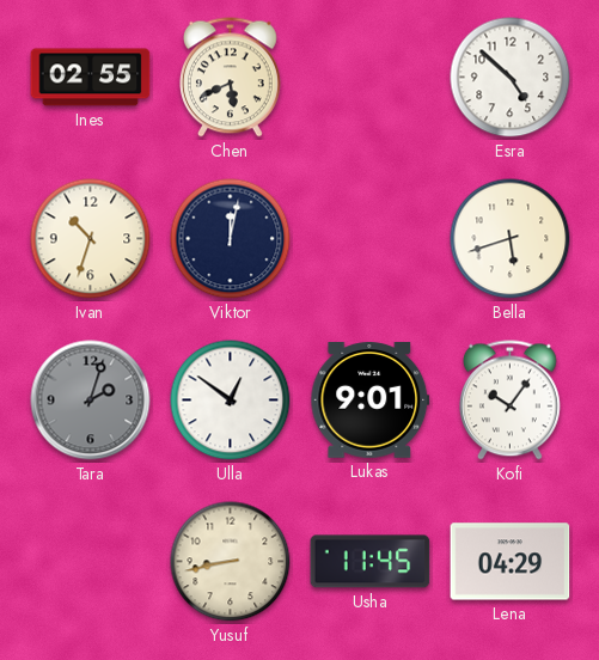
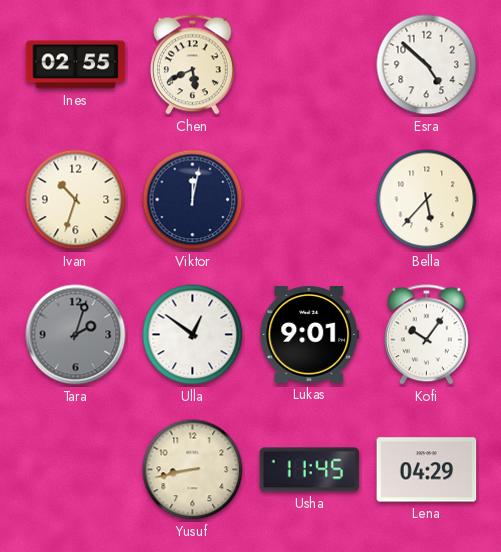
Bella: 5:42 -> 5:37 (427, 200)
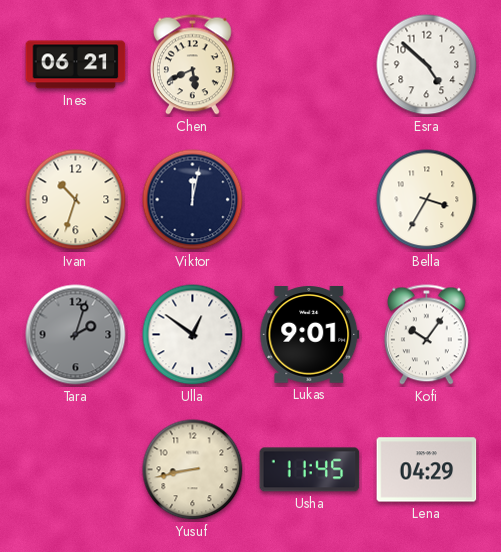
Ines: 02:55 -> 06:21 (76, 65)
Bella: 5:37 -> 3:35 (427, 200)
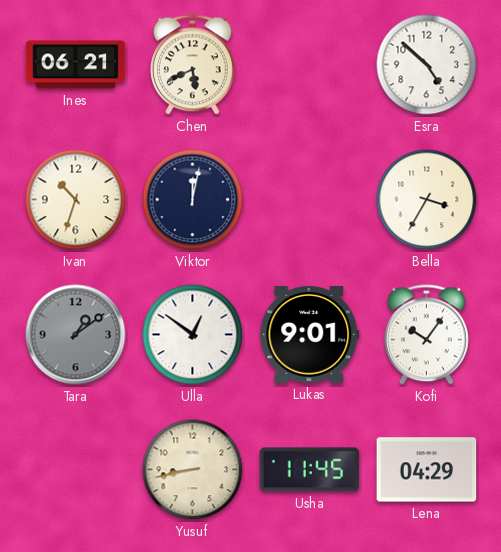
Tara: 2:03 -> 1:09 (76, 335)
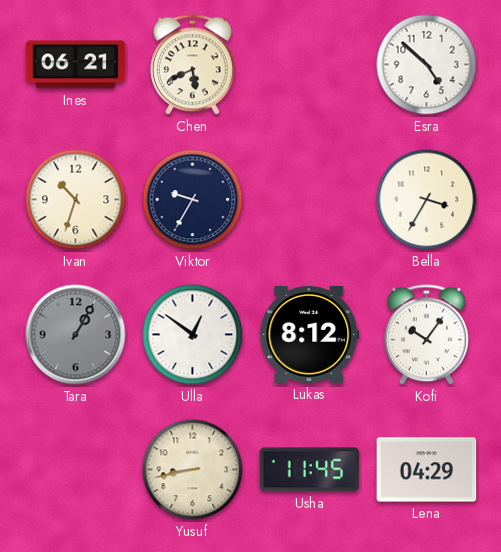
Viktor: 12:02 -> 9:35 (193, 200)
Tara: 1:09 -> 1:05 (76, 335)
Lukas: 9:01 -> 8:12 (310, 335)
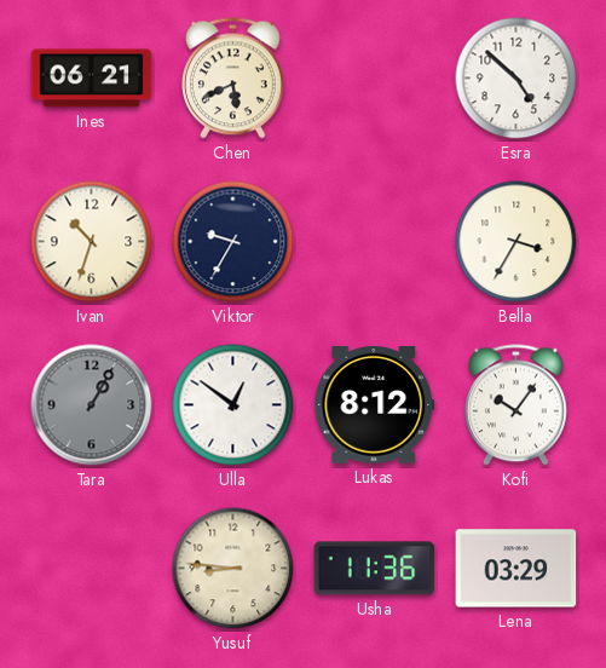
Yusuf: 8:43 -> 8:46 (233, 569)
Usha: 11:45 -> 11:36 (375, 569)
Lena: 04:29 -> 03:29 (516, 569)
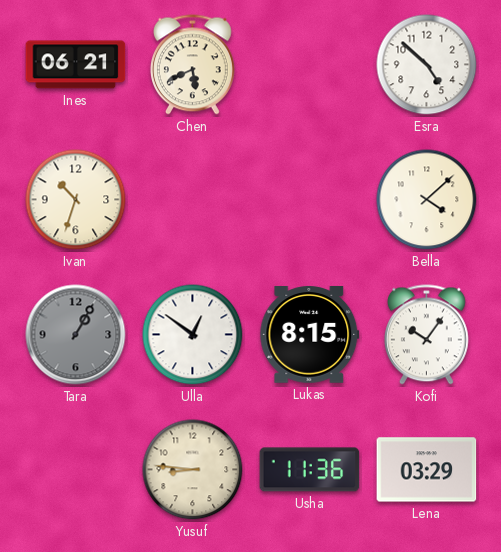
Viktor: 9:35 -> none (233, 242)
Bella: 3:35 -> 4:08 (427, 200)
Lukas: 8:12 -> 8:15 (310, 335)
